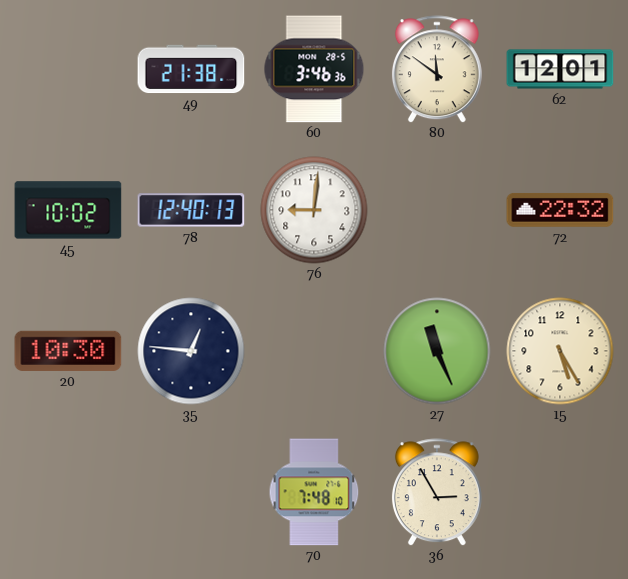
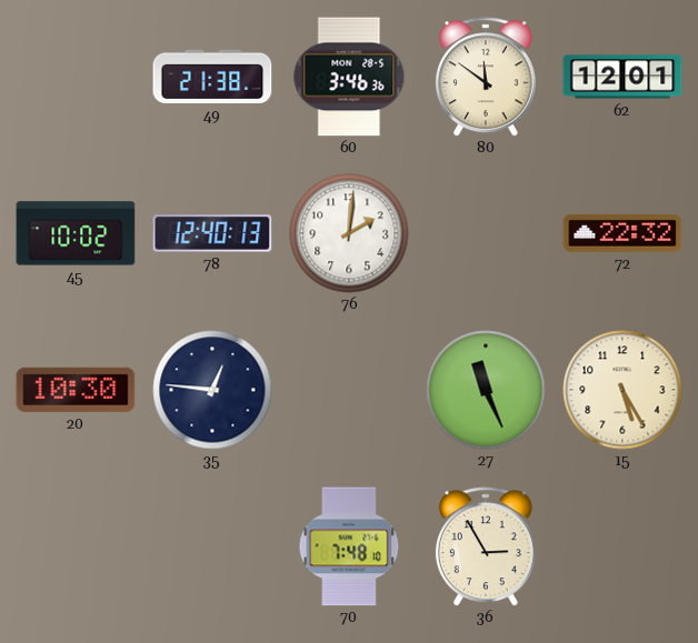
76: 9:01 -> 2:01 (349, 233)
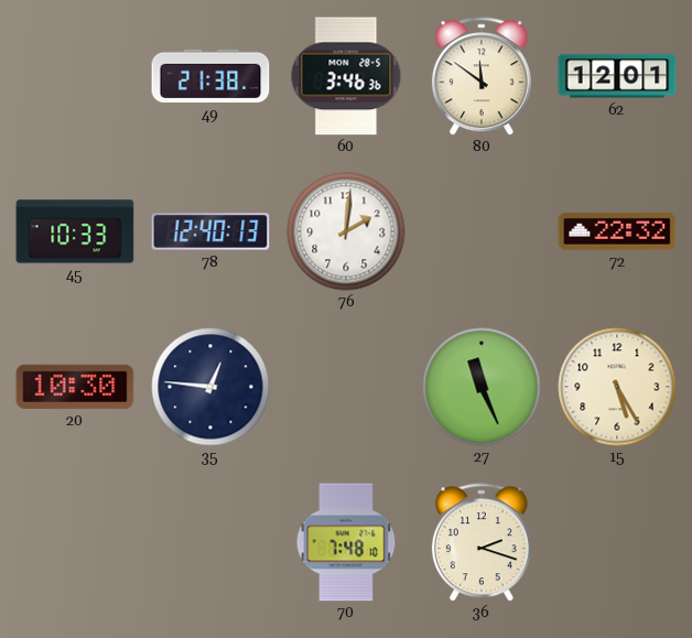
45: 10:02 -> 10:33 (75, 231)
36: 2:55 -> 2:18 (482, 542)
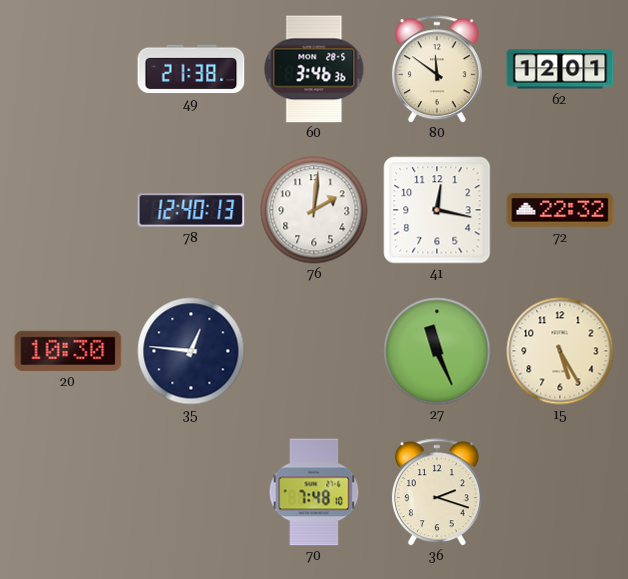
45: 10:33 -> none (75, 231)
41: none -> 12:17 (437, 210)
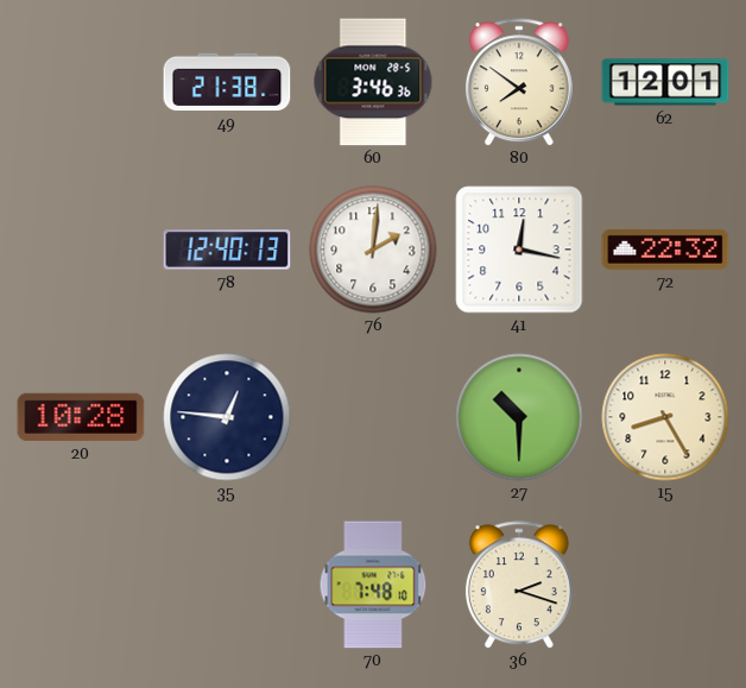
80: 11:51 -> 7:51 (519, 82)
20: 10:30 -> 10:28 (81, 417)
27: 11:26 -> 10:30 (519, 417)
15: 5:25 -> 8:25 (665, 417)
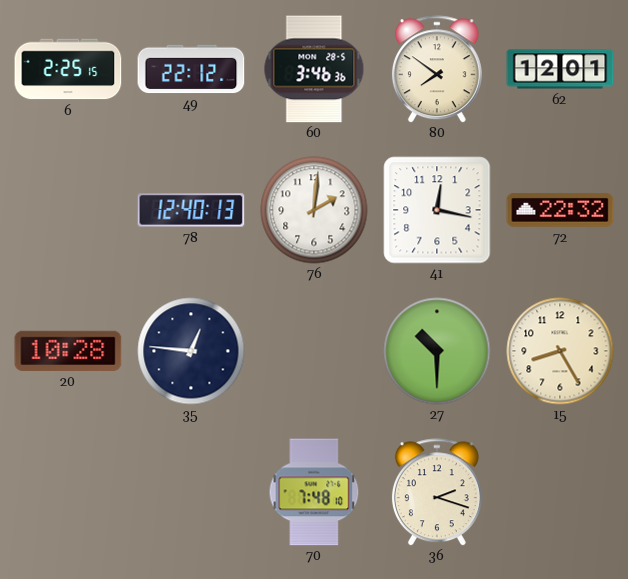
6: none -> 2:25 (68, 69)
49: 21:38 -> 22:12 (191, 69)
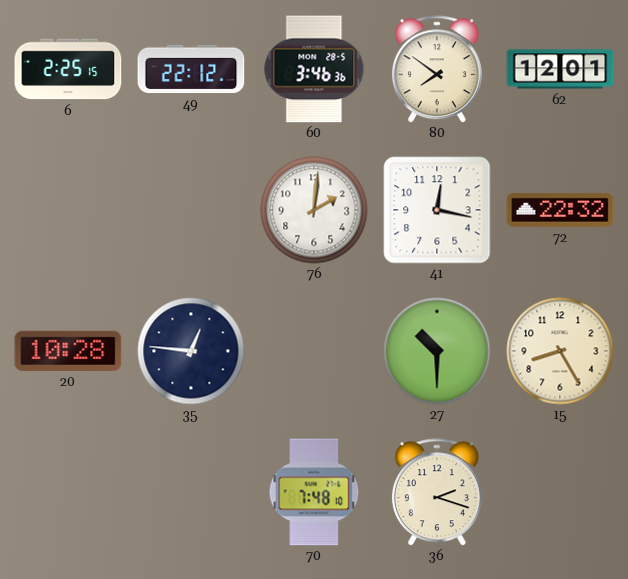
78: 12:40 -> none (191, 210)
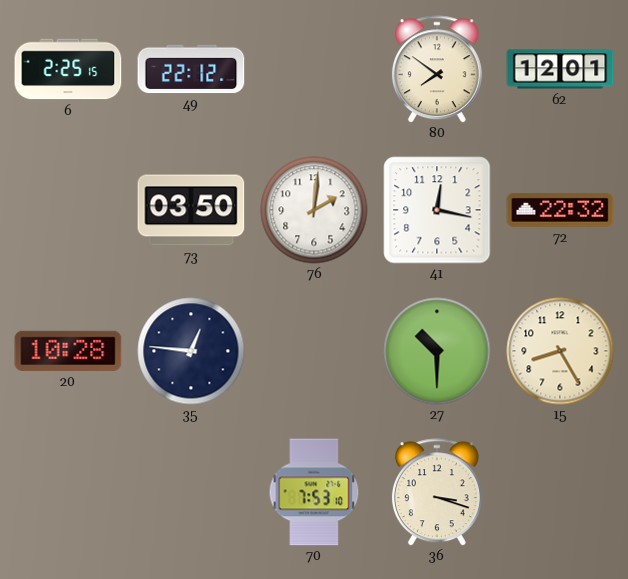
60: 3:46 -> none (314, 69)
73: none -> 03:50 (191, 210)
70: 7:48 -> 7:53 (314, 492)
36: 2:18 -> 3:18 (437, 492)
